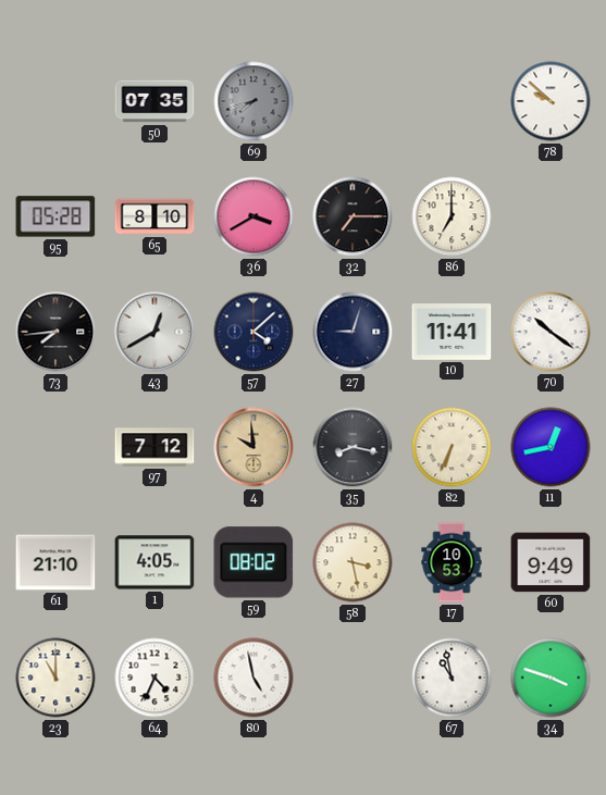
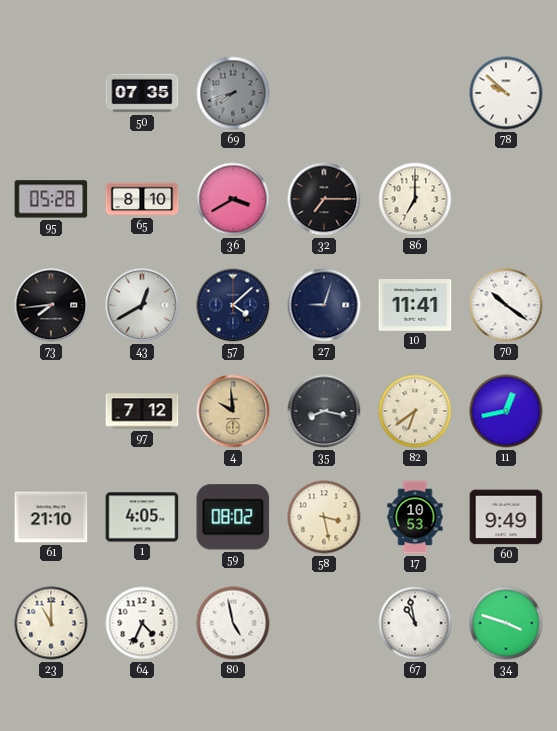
82: 6:34 -> 6:39 (415, 411)
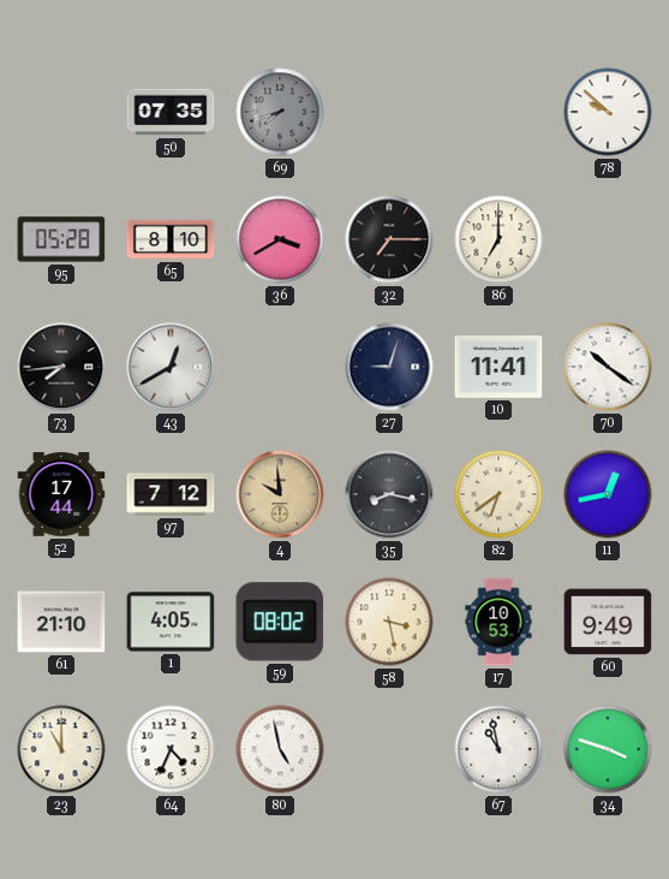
57: 4:08 -> none (233, 305)
52: none -> 17:44 (61, 494)
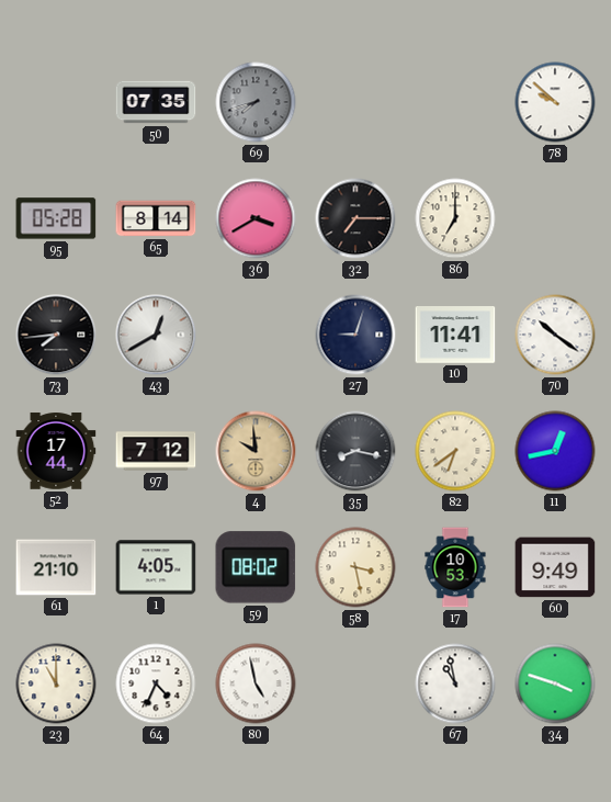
65: 8:10 -> 8:14 (156, 218)
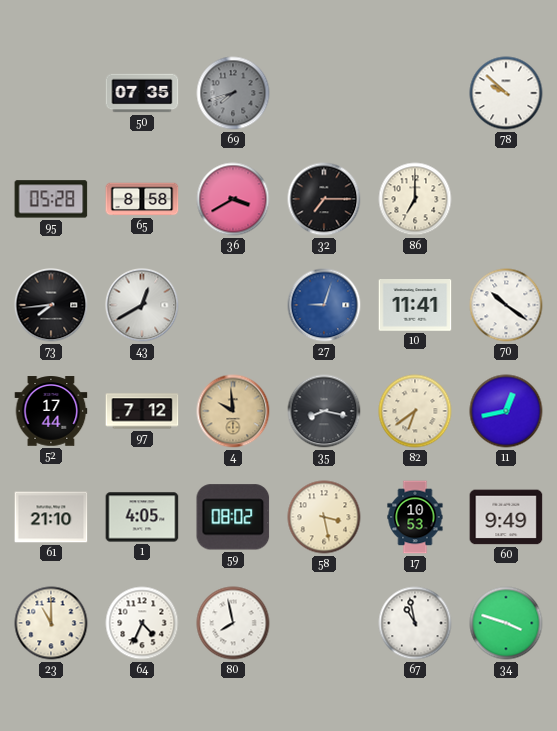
65: 8:14 -> 8:58 (142, 199)
27 dial: navy -> blue (324, 305)
80: 4:58 -> 7:58 (233, 623)
